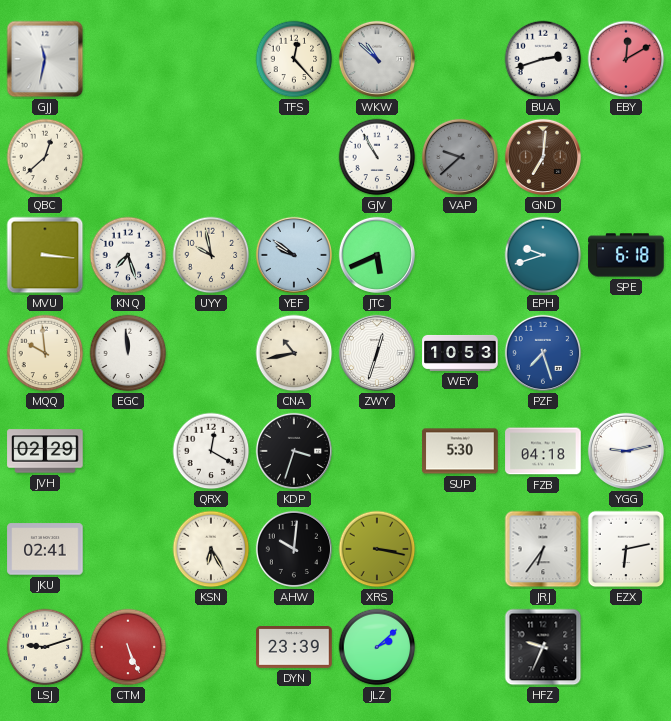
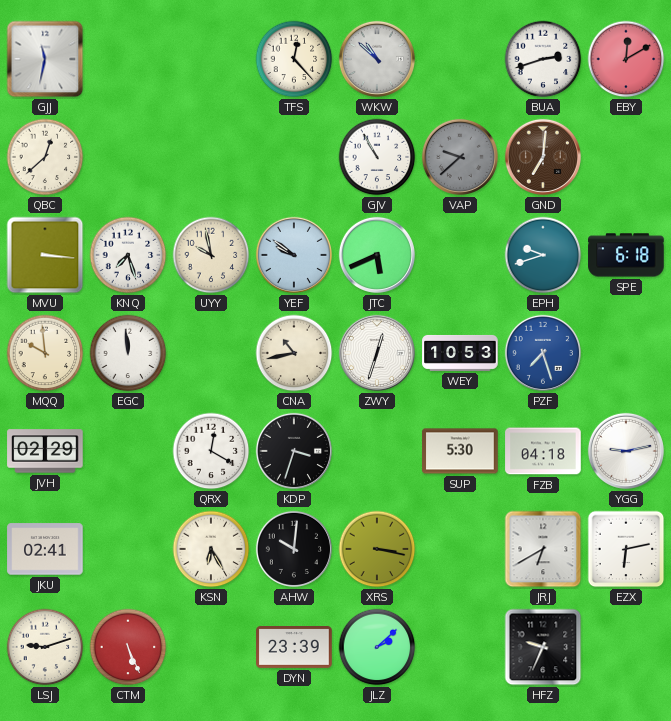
JRJ: 6:36 -> 6:40 (543, 549)
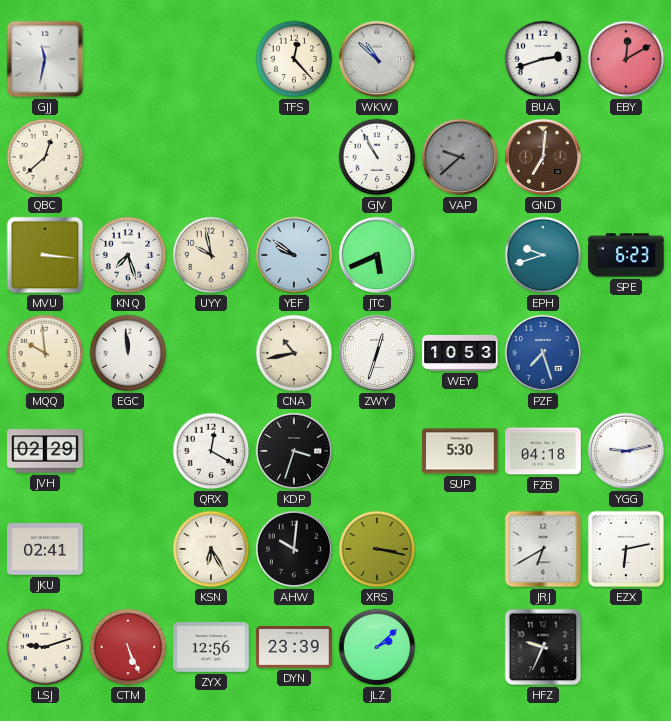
SPE: 6:18 -> 6:23 (626, 255)
ZYX: none -> 12:56 (211, 647)
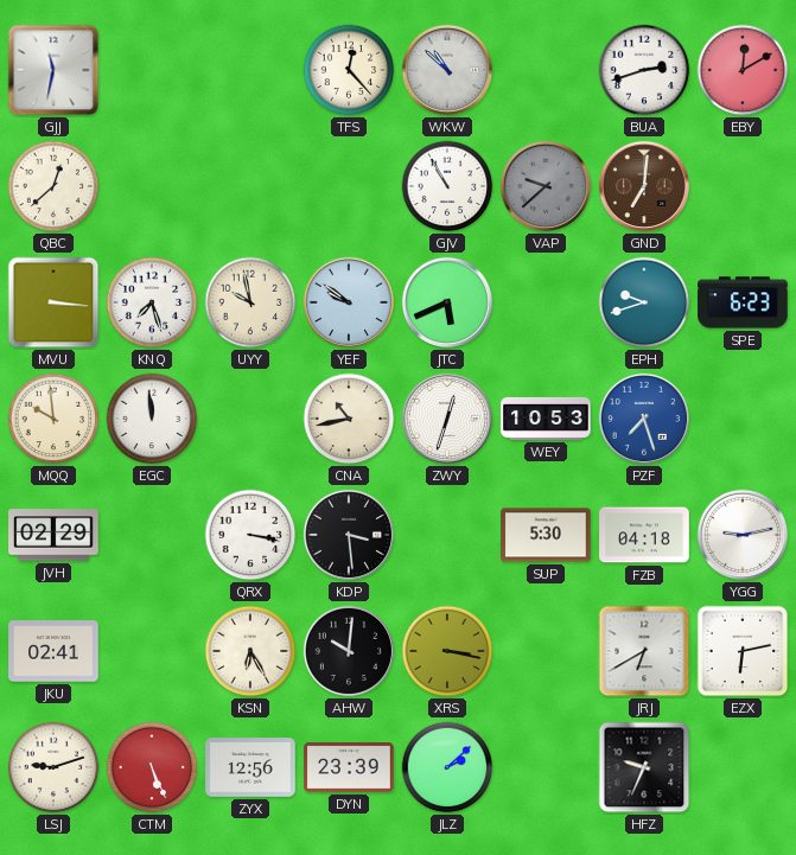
QRX: 12:20 -> 3:17 (250, 535)
KDP: 3:33 -> 3:29 (349, 535)
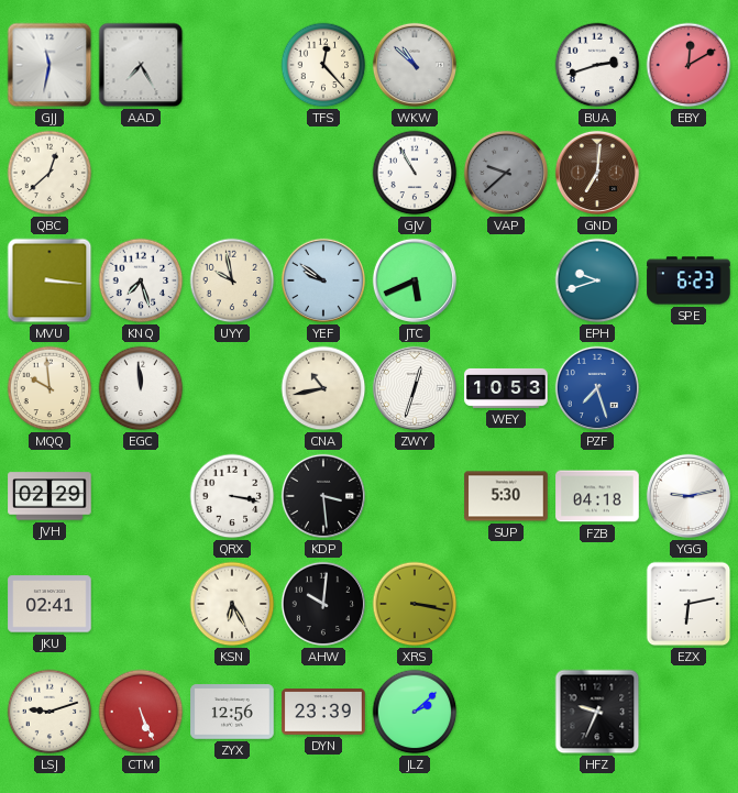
AAD: none -> 7:25 (141, 65)
JRJ: 6:40 -> none (644, 651)
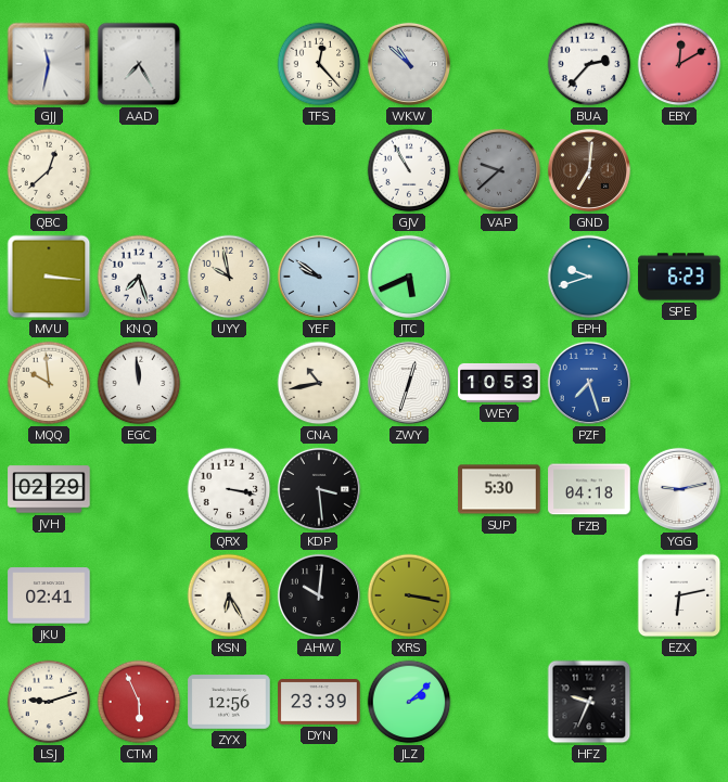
BUA: 2:42 -> 2:37 (589, 64)
CTM: 5:26 -> 5:56 (139, 702)
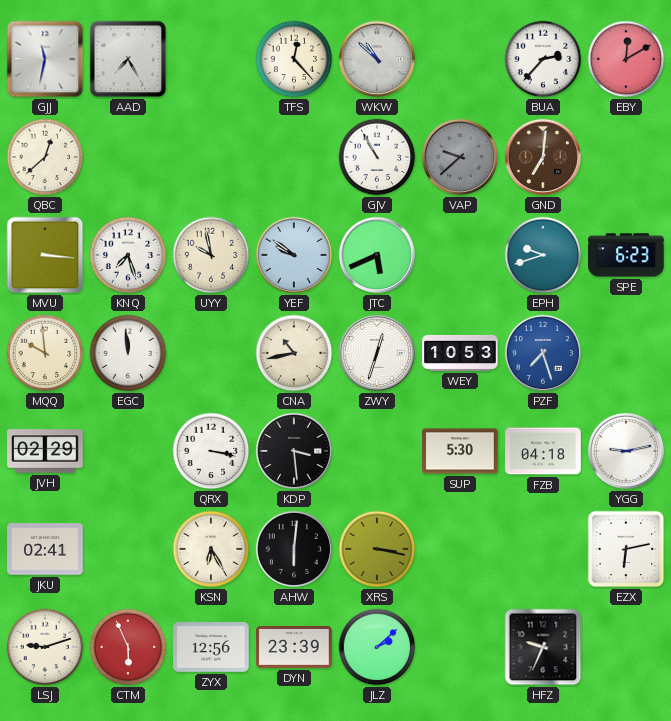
AHW: 10:01 -> 6:01 (294, 549)
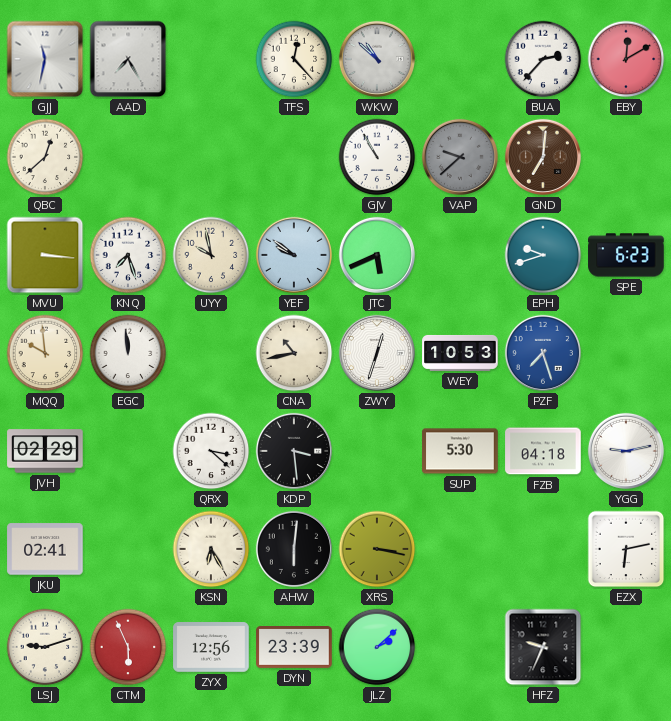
QRX: 3:17 -> 3:22 (211, 451)
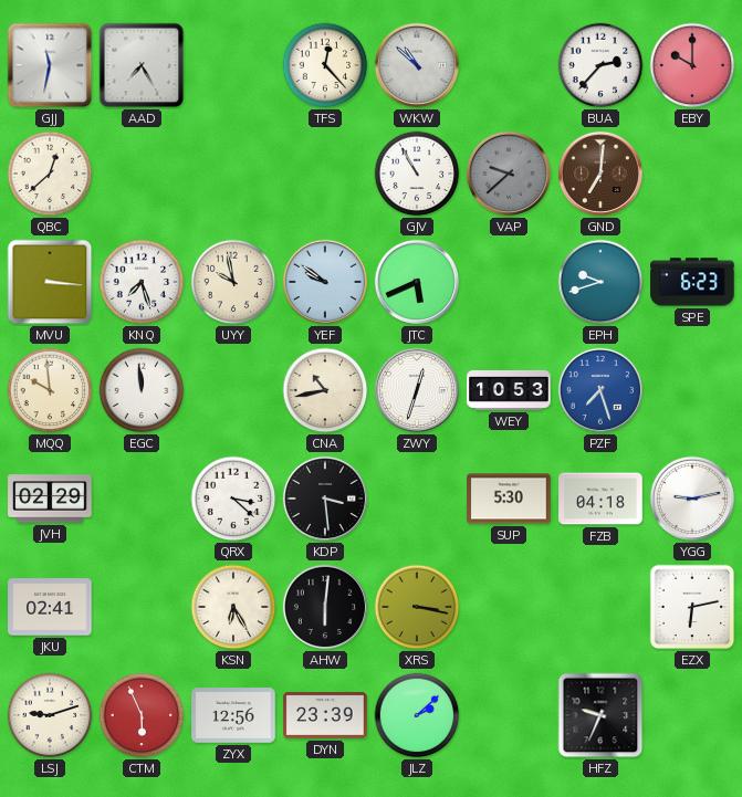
EBY: 12:10 -> 10:00 (692, 65)
